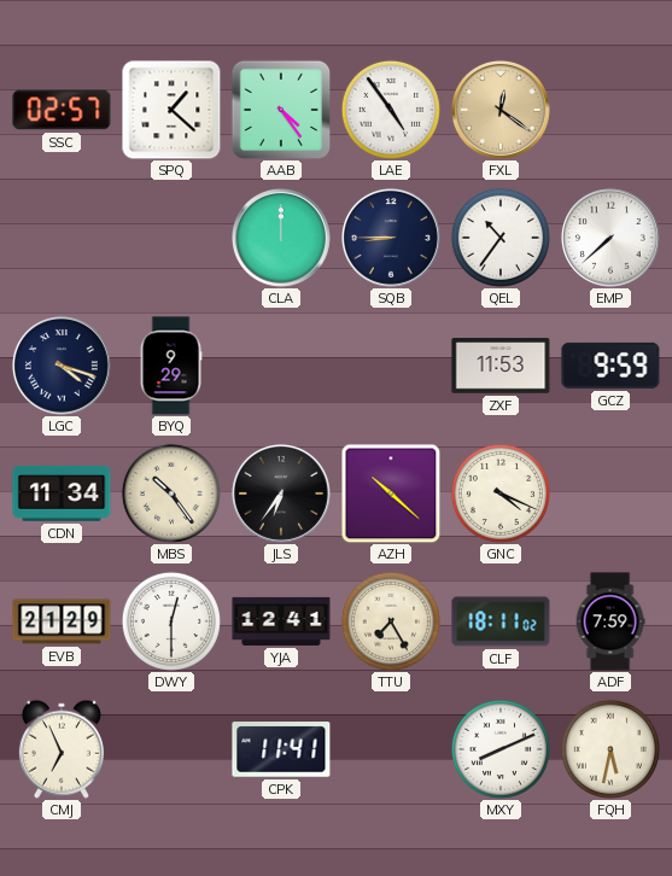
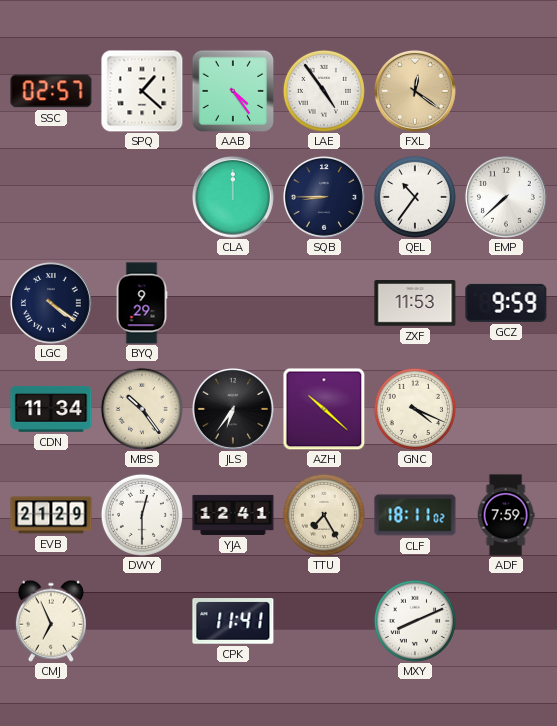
LGC: 4:18 -> 4:21 (51, 303)
FQH: 5:32 -> none (610, 749)
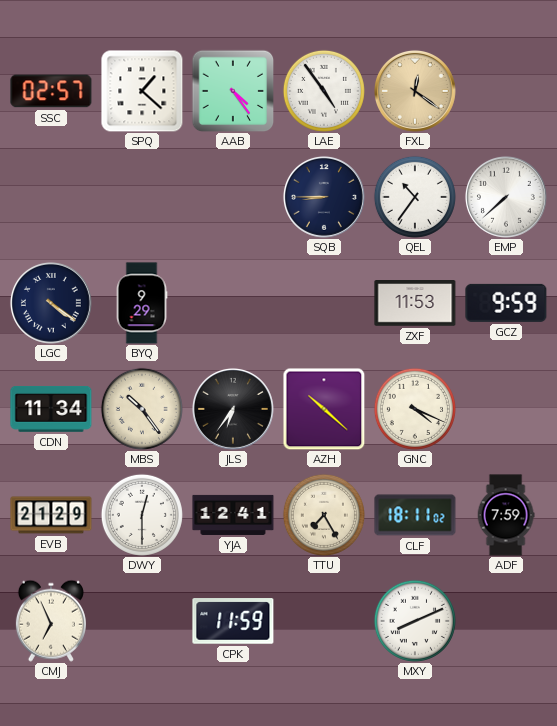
CLA: 12:00 -> none (233, 197)
CPK: 11:41 -> 11:59 (233, 621)
